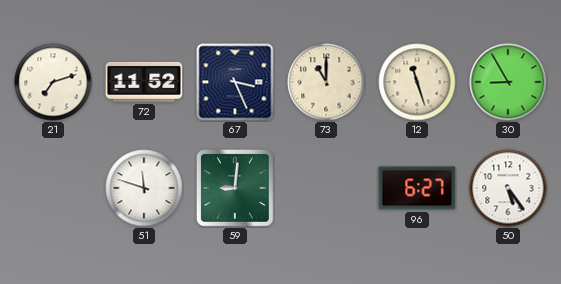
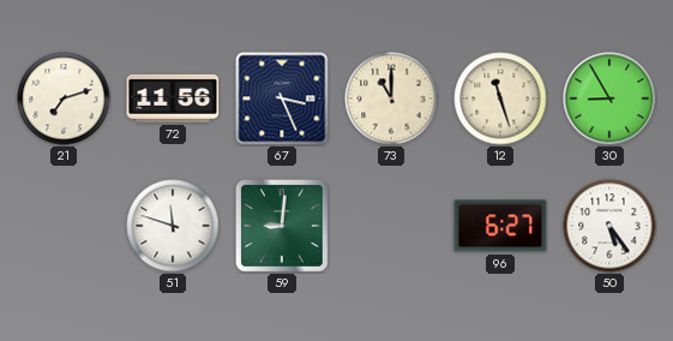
72: 11:52 -> 11:56 (173, 98)
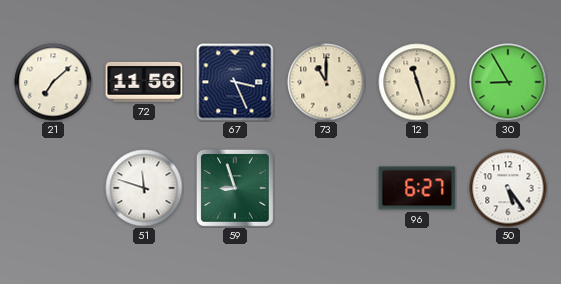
21: 7:12 -> 7:08 (53, 82)
59: 9:01 -> 8:57 (235, 188)
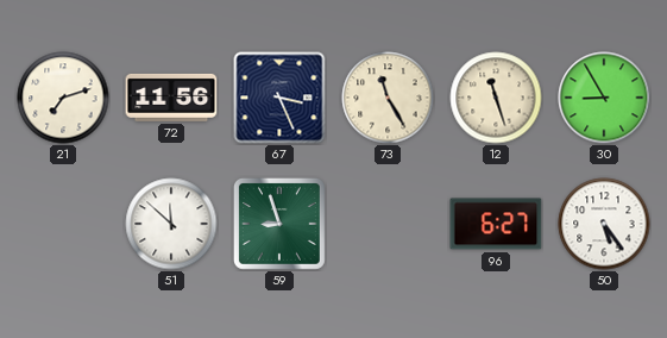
21: 7:08 -> 7:12 (63, 98)
73: 11:00 -> 11:25 (388, 98)
51: 11:48 -> 11:52 (171, 224)
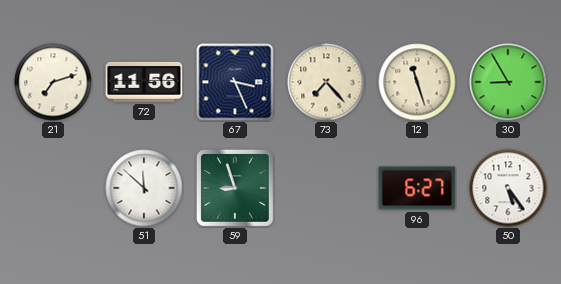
73: 11:25 -> 7:23 (326, 82)
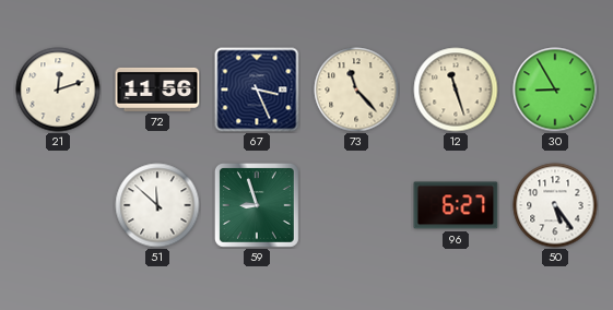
21: 7:12 -> 12:12 (58, 90)
73: 7:23 -> 11:23 (356, 90)
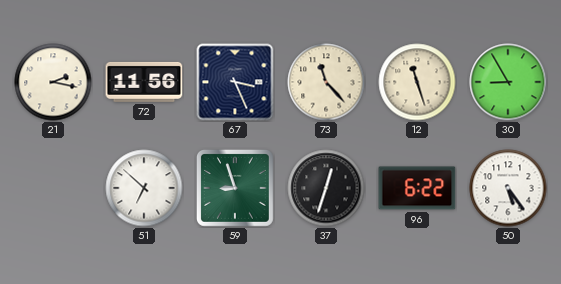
21: 12:12 -> 2:17 (53, 82)
51: 11:52 -> 6:52 (144, 188)
37: none -> 12:33 (326, 188)
96: 6:27 -> 6:22 (417, 188)
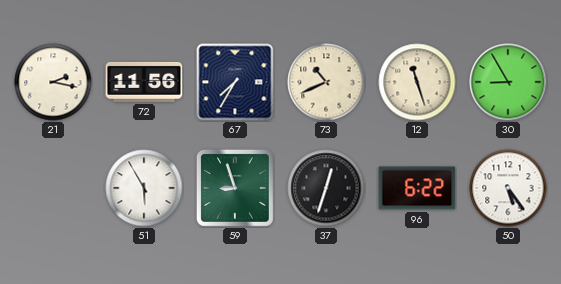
67: 3:26 -> 7:35 (235, 82)
73: 11:23 -> 10:41 (326, 82)
51: 6:52 -> 5:55 (144, 188)
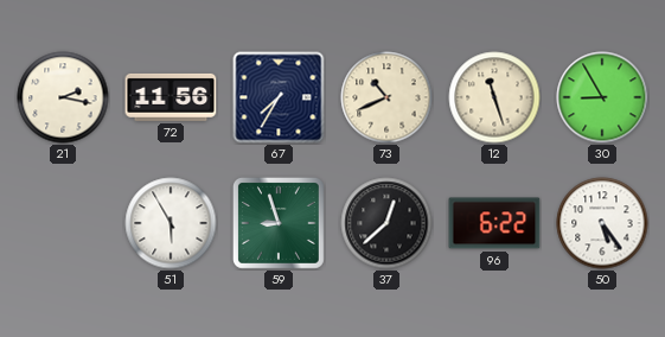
37: 12:33 -> 12:38 (386, 223)
